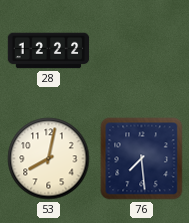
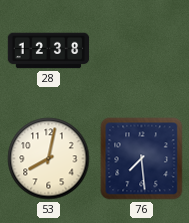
28: 12:22 -> 12:38 (49, 51)
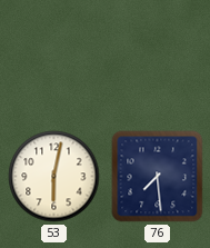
28: 12:38 -> none (49, 51)
53: 8:02 -> 6:02 (54, 177)
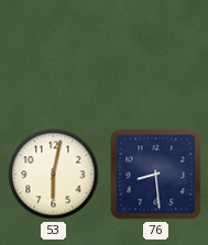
76: 7:29 -> 8:29 (156, 175)
